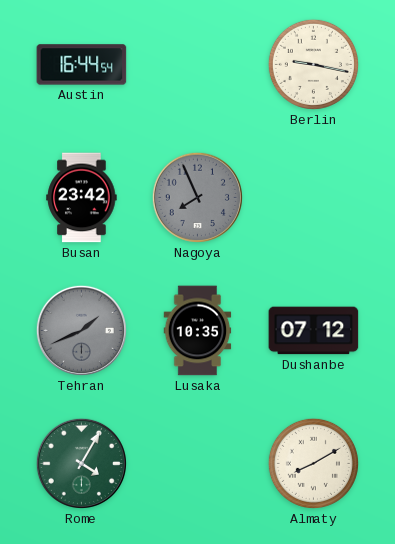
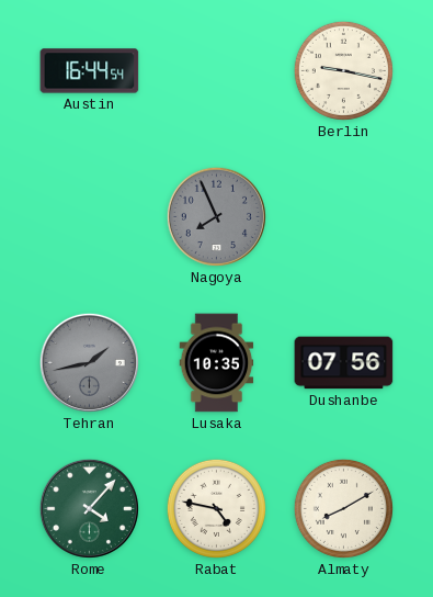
Busan: 23:42 -> none (82, 198)
Tehran: 1:41 -> 1:43 (89, 362)
Dushanbe: 07:12 -> 07:56 (344, 363)
Rome: 4:05 -> 4:07 (89, 508)
Rabat: none -> 4:47 (216, 508)
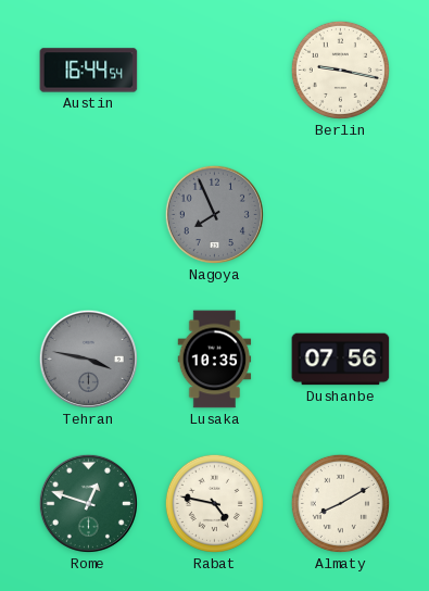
Tehran: 1:43 -> 3:47 (88, 359)
Rome: 4:07 -> 12:48 (88, 503)
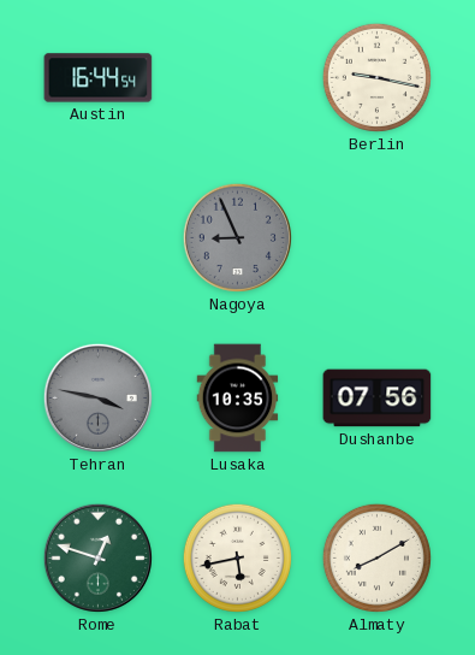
Nagoya: 7:56 -> 8:56 (237, 237)
Rabat: 4:47 -> 5:43 (237, 557)
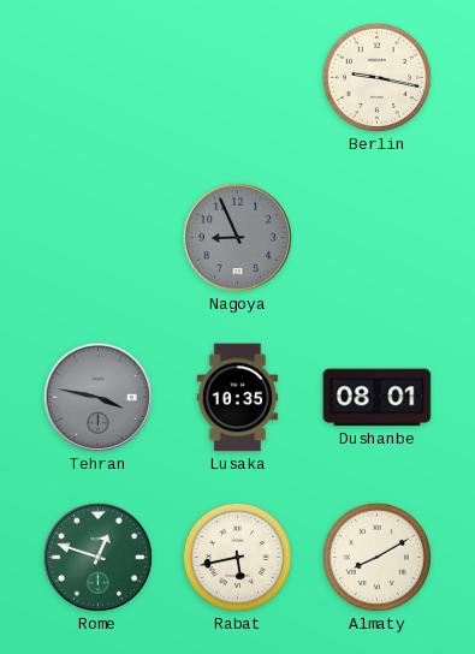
Austin: 16:44 -> none (99, 78)
Dushanbe: 07:56 -> 08:01 (378, 398)
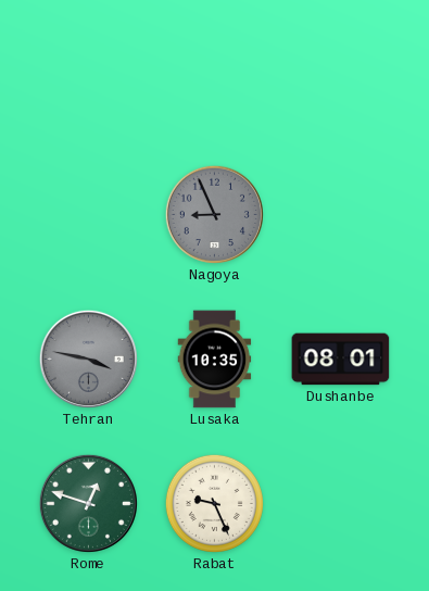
Berlin: 9:17 -> none (376, 77)
Rabat: 5:43 -> 9:26 (214, 503)
Almaty: 8:10 -> none (376, 557)
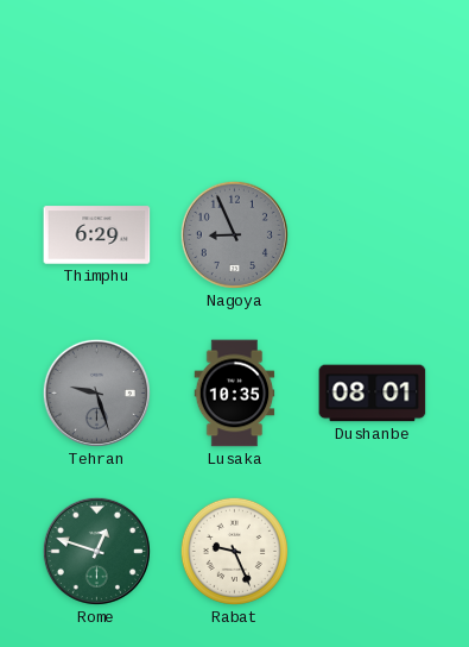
Thimphu: none -> 6:29 (97, 235)
Tehran: 3:47 -> 9:27 (96, 392)
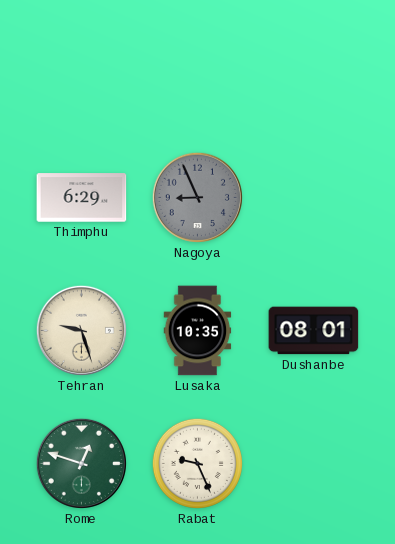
Tehran dial: grey -> cream (81, 330)
